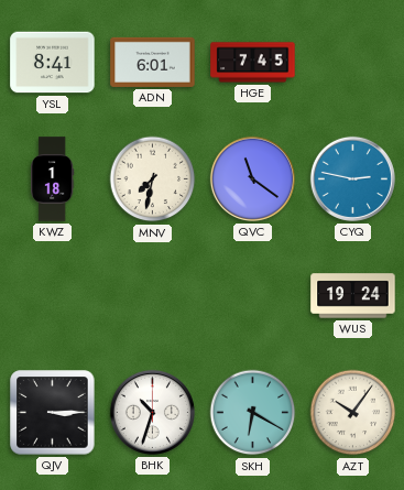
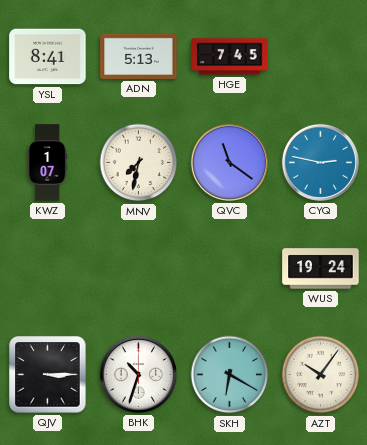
ADN: 6:01 -> 5:13 (139, 56)
KWZ: 1:18 -> 1:07 (48, 163)
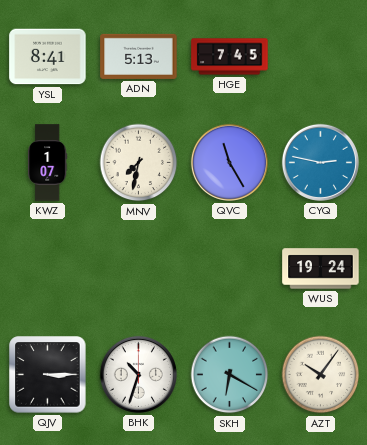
QVC: 11:21 -> 11:25 (229, 162)
